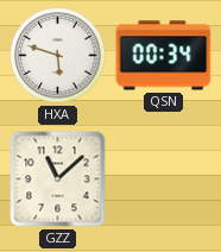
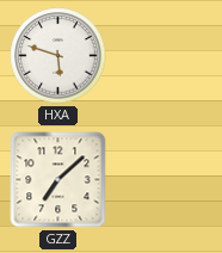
QSN: 00:34 -> none (164, 56)
GZZ: 11:08 -> 7:08 (58, 180)
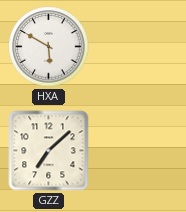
HXA: 5:48 -> 5:50 (49, 47)
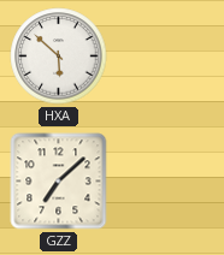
HXA: 5:50 -> 5:52 (59, 57)
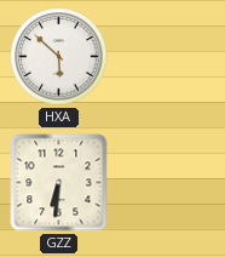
GZZ: 7:08 -> 6:31 (59, 183)
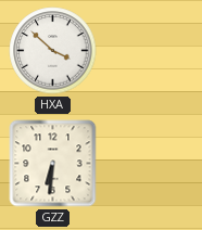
HXA: 5:52 -> 3:52 (53, 51)
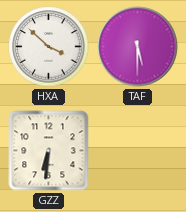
TAF: none -> 5:30 (138, 47)
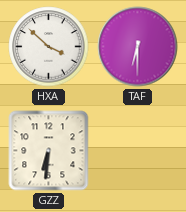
TAF: 5:30 -> 6:30 (138, 47)
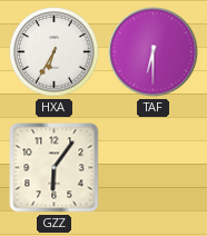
HXA: 3:52 -> 6:35 (55, 52)
GZZ: 6:31 -> 6:06 (55, 168)
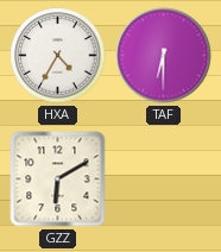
HXA: 6:35 -> 4:35 (58, 56)
GZZ: 6:06 -> 6:10 (58, 179)
